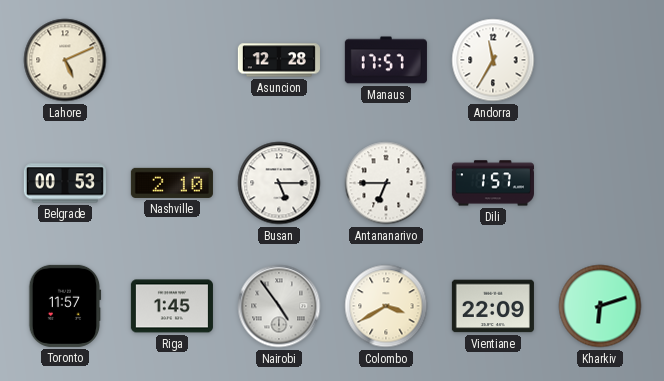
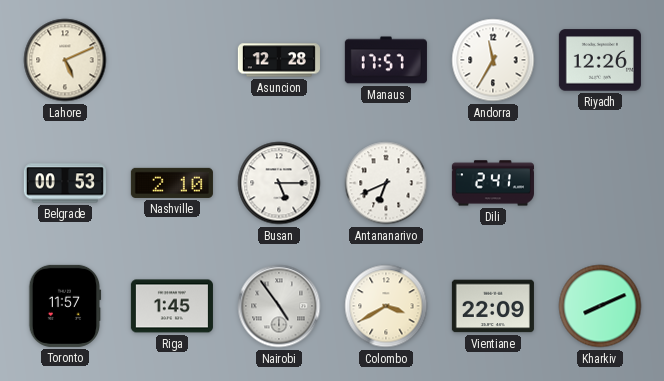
Riyadh: none -> 12:26 (600, 60)
Antananarivo: 6:45 -> 6:41 (386, 183)
Dili: 1:57 -> 2:41 (493, 183)
Kharkiv: 6:12 -> 8:11 (600, 306)
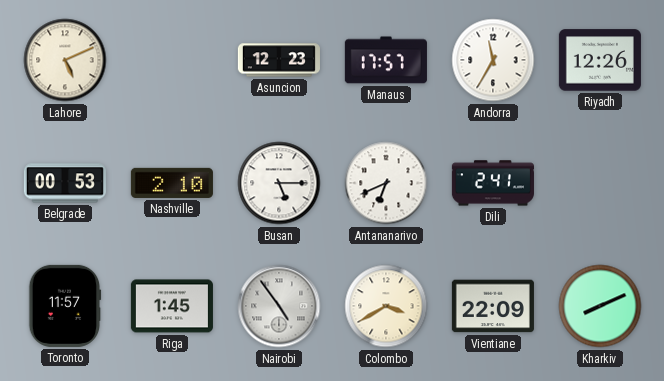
Asuncion: 12:28 -> 12:23 (279, 60)
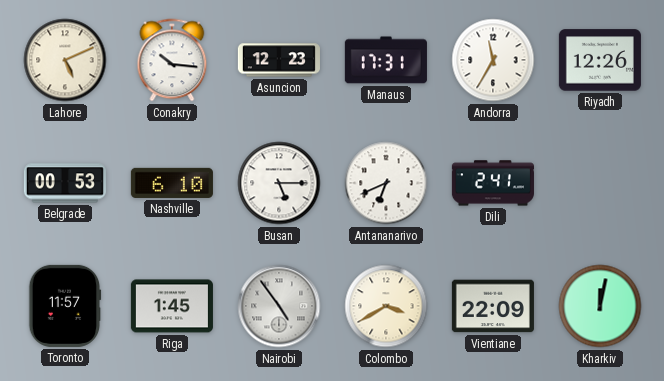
Conakry: none -> 10:16 (172, 60)
Manaus: 17:57 -> 17:31 (386, 60)
Nashville: 2:10 -> 6:10 (172, 183)
Kharkiv: 8:11 -> 12:02 (600, 306)
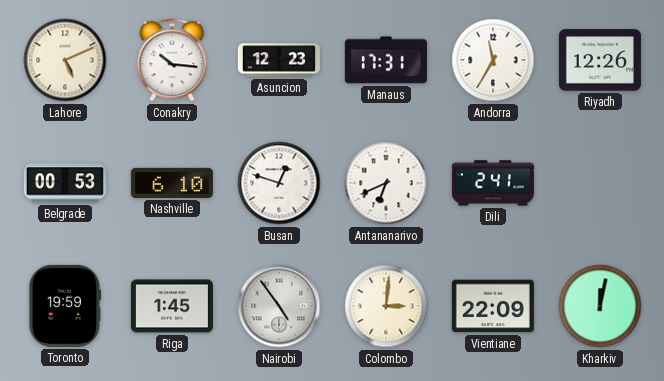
Busan: 5:15 -> 12:48 (279, 183)
Toronto: 11:57 -> 19:59 (65, 306)
Colombo: 3:40 -> 3:01 (386, 306)
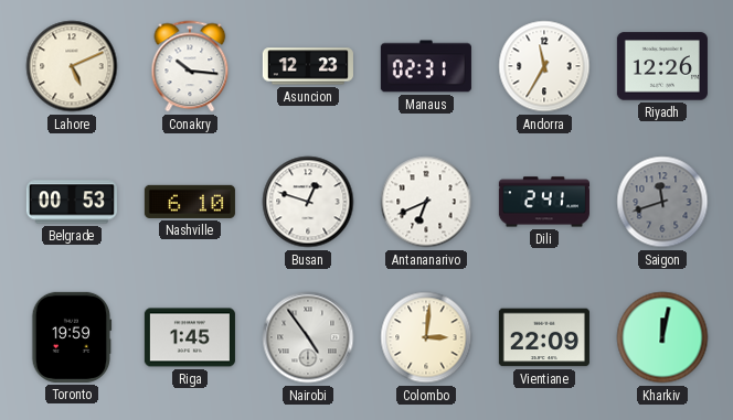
Manaus: 17:31 -> 02:31 (426, 66)
Saigon: none -> 11:42 (662, 202)
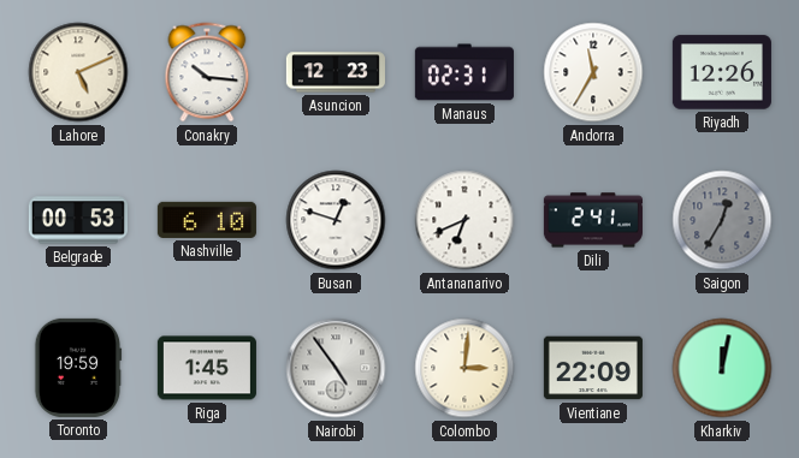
Saigon: 11:42 -> 12:35 (722, 220)
